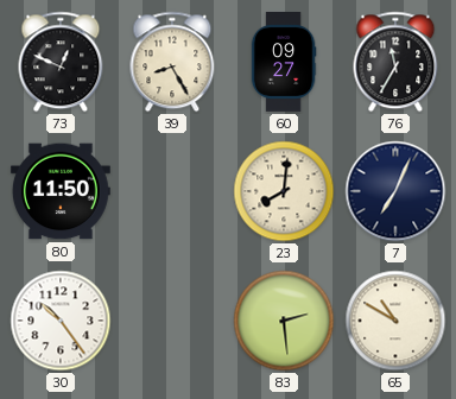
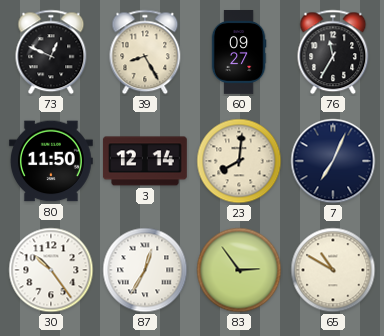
3: none -> 12:14 (145, 161)
87: none -> 12:35 (145, 270)
83: 2:29 -> 2:54 (239, 270)
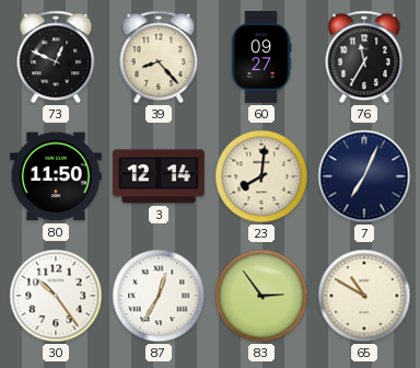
39: 8:25 -> 8:23 (159, 57)
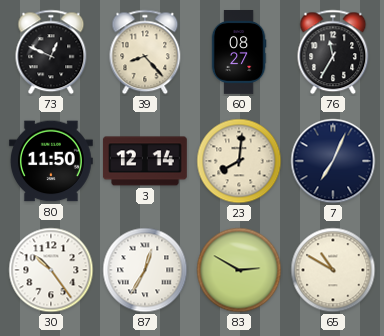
60: 09:27 -> 08:27 (239, 53)
83: 2:54 -> 2:50 (239, 270)
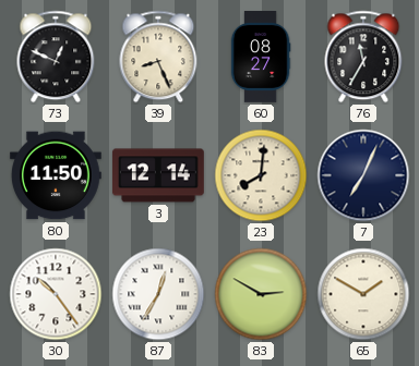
39: 8:23 -> 8:26 (158, 57)
65: 10:50 -> 1:50 (363, 294)
